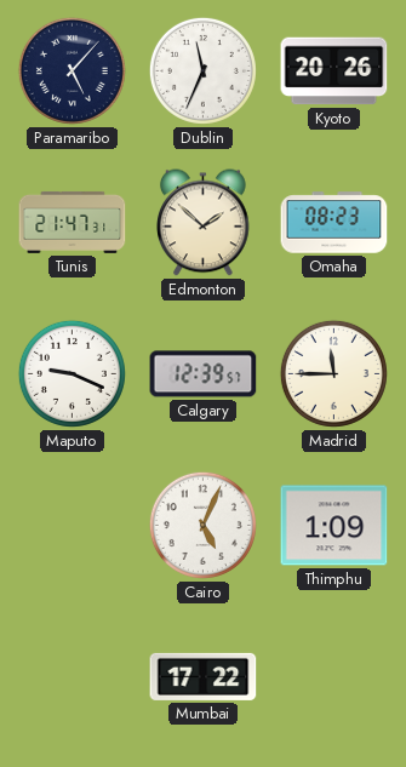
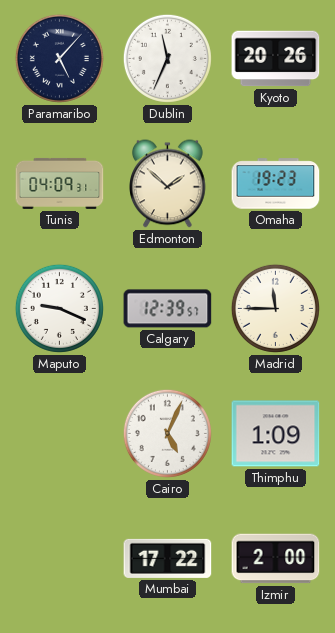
Tunis: 21:47 -> 04:09 (60, 183)
Omaha: 08:23 -> 19:23 (276, 184)
Izmir: none -> 2:00 (276, 559)
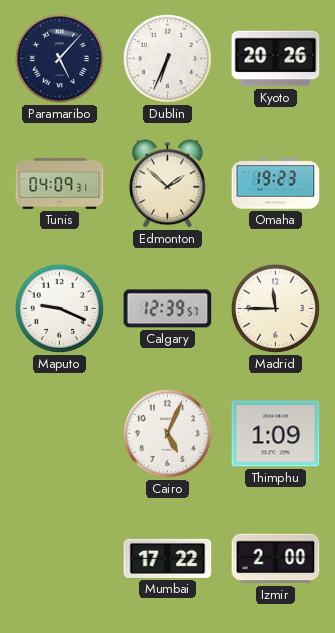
Dublin: 11:34 -> 6:34 (167, 58)
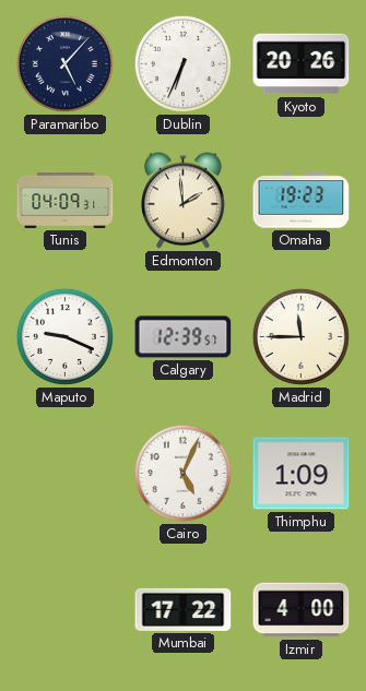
Edmonton: 1:52 -> 1:59 (184, 201)
Izmir: 2:00 -> 4:00 (302, 610)
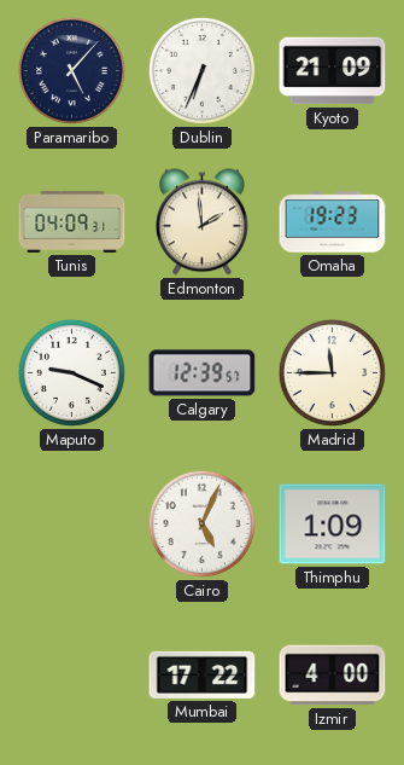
Kyoto: 20:26 -> 21:09 (333, 71)
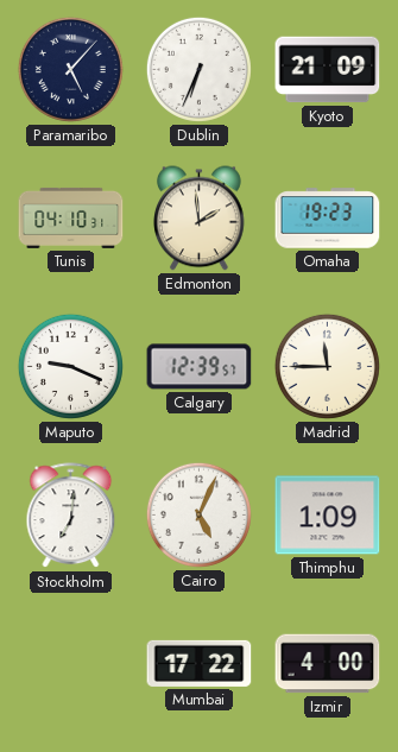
Tunis: 04:09 -> 04:10 (71, 217)
Stockholm: none -> 7:01 (71, 516)
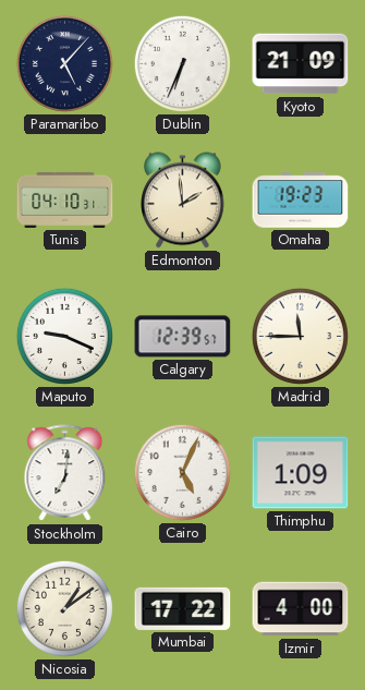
Nicosia: none -> 1:09 (64, 608)
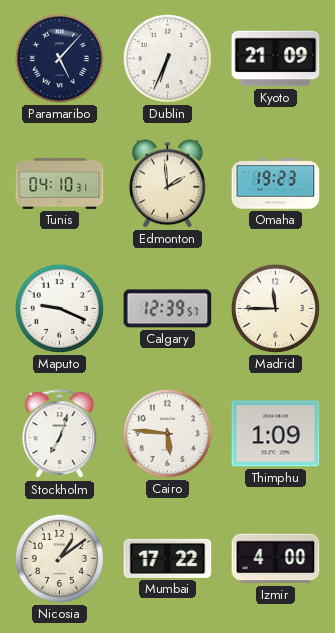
Stockholm: 7:01 -> 7:03 (60, 434)
Cairo: 5:04 -> 5:46 (167, 433)
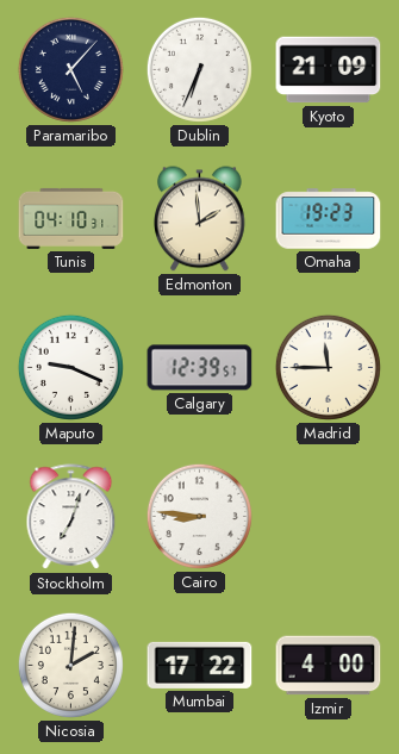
Cairo: 5:46 -> 8:46 (199, 516)
Thimphu: 1:09 -> none (276, 434)
Nicosia: 1:09 -> 2:01 (70, 665)
